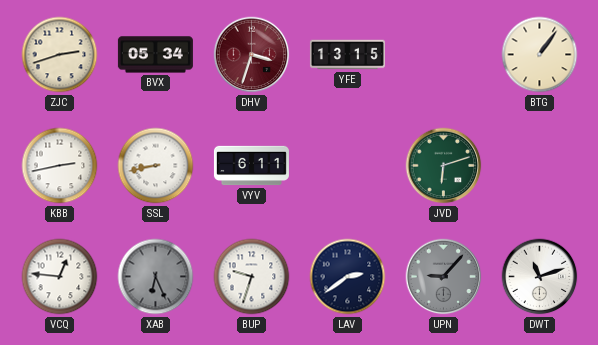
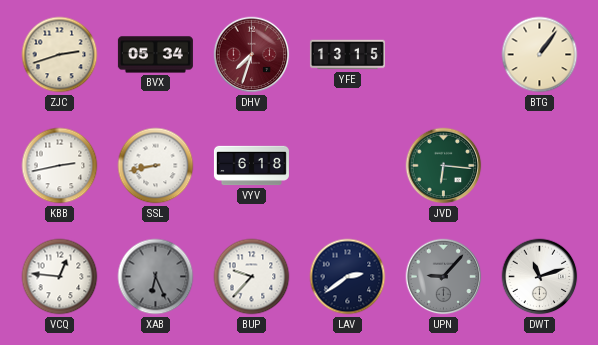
DHV: 3:33 -> 7:33 (252, 55)
VYV: 6:11 -> 6:18 (251, 166)
JVD: 6:12 -> 6:16 (444, 166)
BUP: 9:33 -> 9:37 (252, 277)
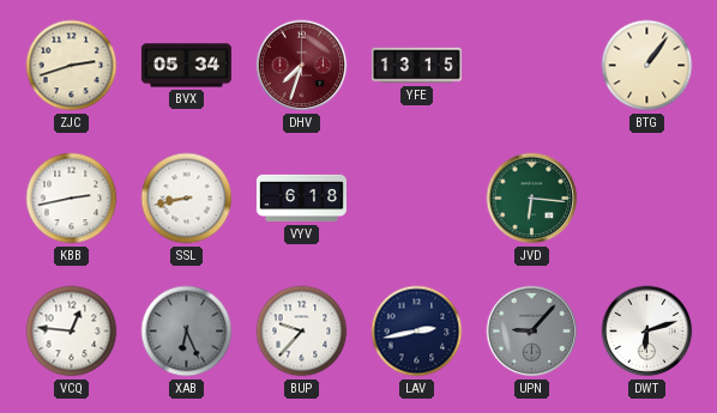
LAV: 2:39 -> 2:43 (417, 332)
DWT: 11:12 -> 6:12 (647, 332)
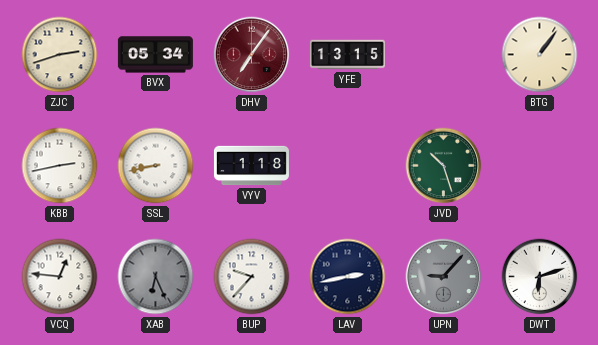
DHV: 7:33 -> 7:06 (252, 55)
VYV: 6:18 -> 1:18 (251, 166)
JVD: 6:16 -> 10:27 (444, 166)
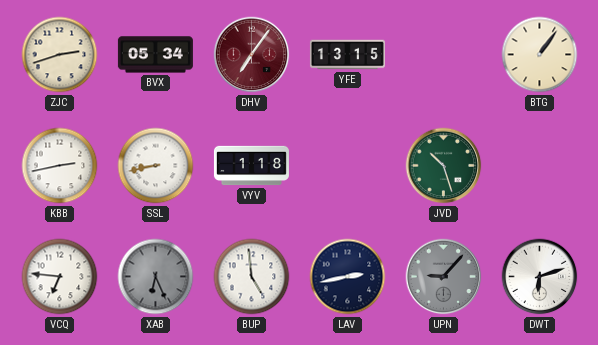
VCQ: 12:46 -> 6:46 (60, 277)
BUP: 9:37 -> 4:59 (252, 277)
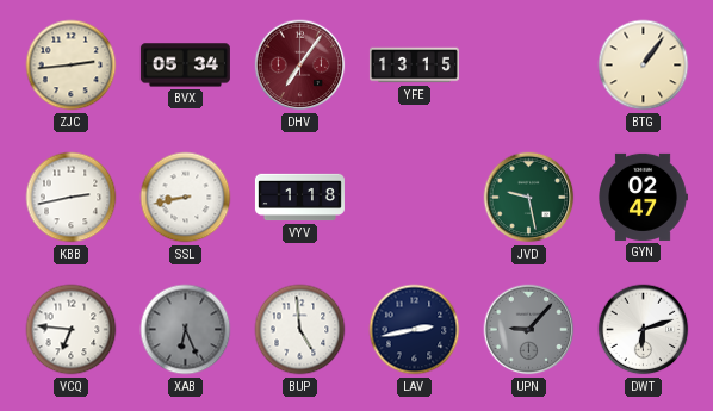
ZJC: 2:42 -> 2:44 (72, 66)
JVD: 10:27 -> 9:28 (529, 198)
GYN: none -> 02:47 (643, 197)
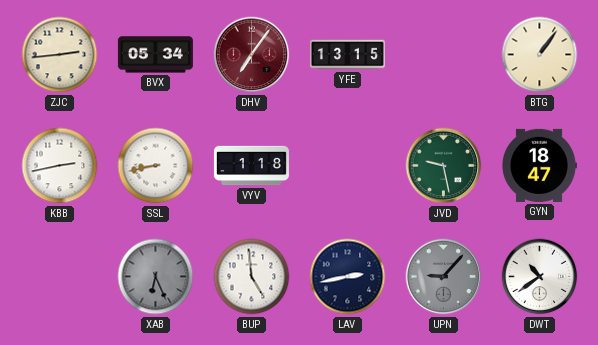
GYN: 02:47 -> 18:47 (539, 165)
VCQ: 6:46 -> none (72, 330)
DWT: 6:12 -> 10:39 (540, 277)
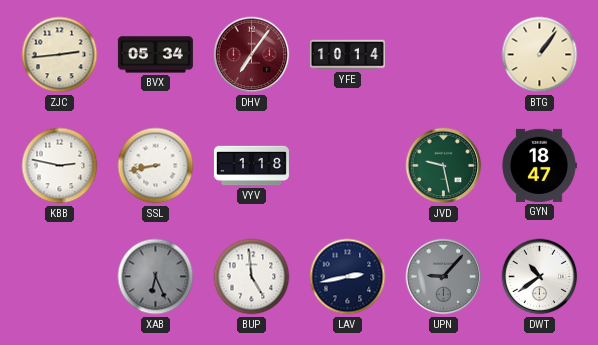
YFE: 13:15 -> 10:14 (347, 55)
KBB: 2:43 -> 2:47 (60, 166)
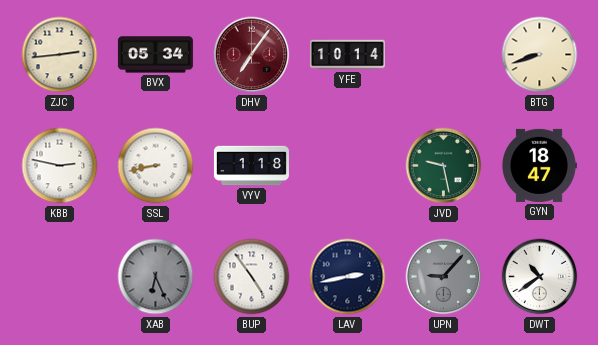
BTG: 1:06 -> 8:42 (540, 55)
BUP: 4:59 -> 4:54 (252, 277)
